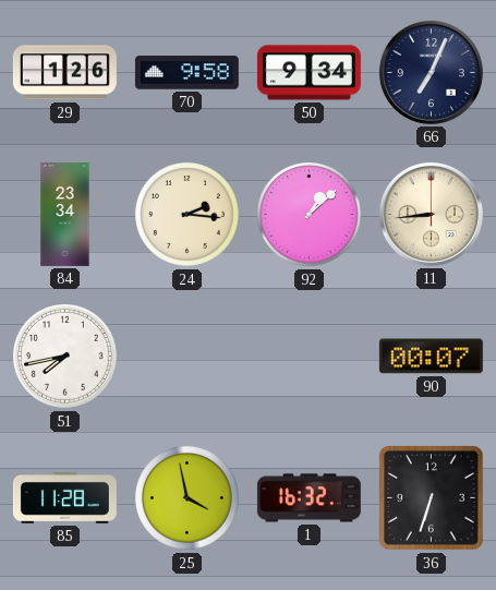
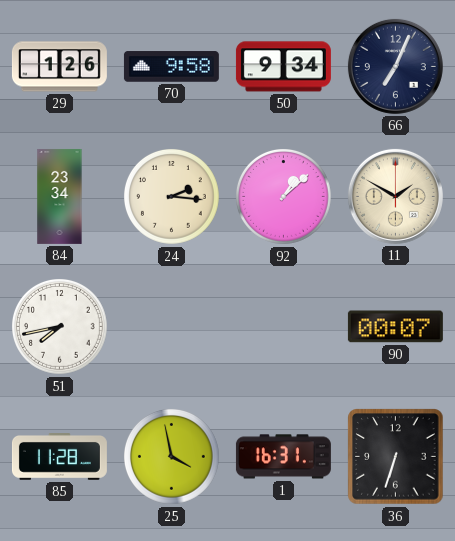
11: 8:44 -> 1:50 (395, 196)
1: 16:32 -> 16:31 (283, 457)
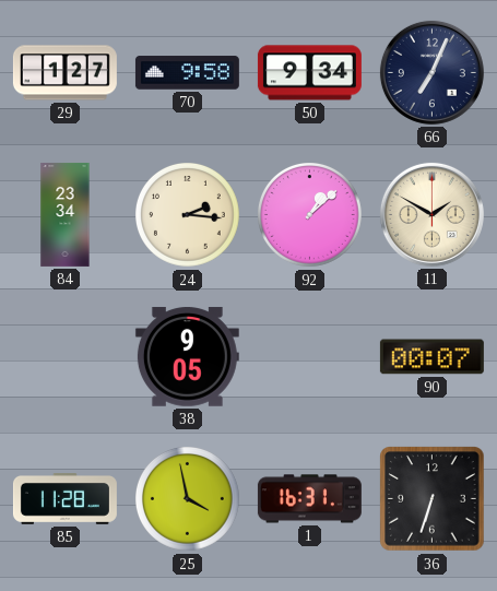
29: 1:26 -> 1:27 (64, 73)
51: 7:43 -> none (60, 327)
38: none -> 9:05 (187, 356)
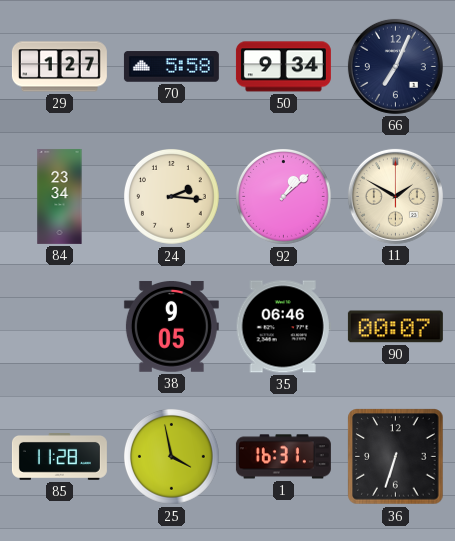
70: 9:58 -> 5:58 (171, 67)
35: none -> 06:46 (283, 327)
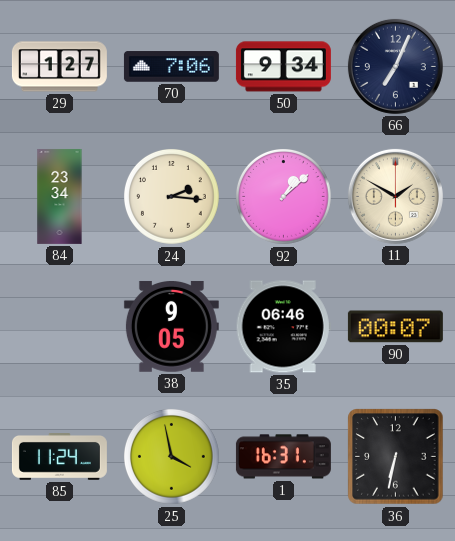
70: 5:58 -> 7:06 (171, 67)
85: 11:28 -> 11:24 (59, 457)
36: 6:33 -> 6:32 (396, 457)
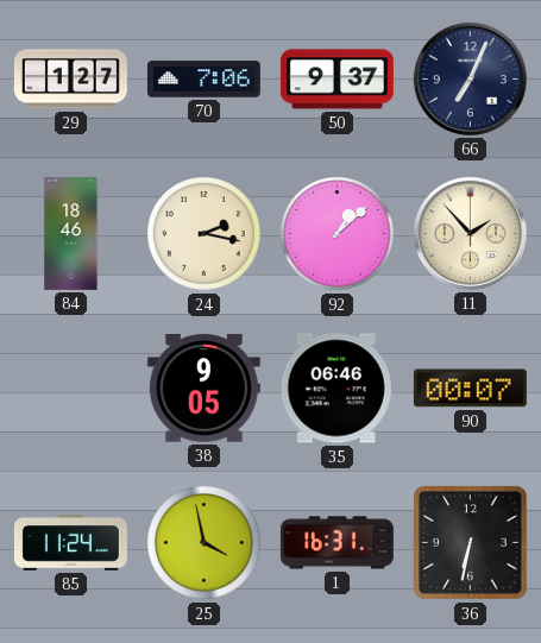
50: 9:34 -> 9:37 (336, 80)
84: 23:34 -> 18:46 (71, 233)
24: 2:16 -> 2:17 (205, 234)
11: 1:50 -> 1:53 (470, 233)
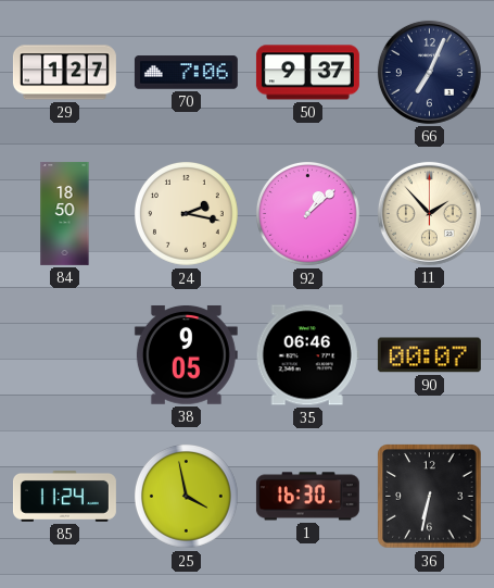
84: 18:46 -> 18:50 (65, 213)
1: 16:31 -> 16:30 (307, 497)
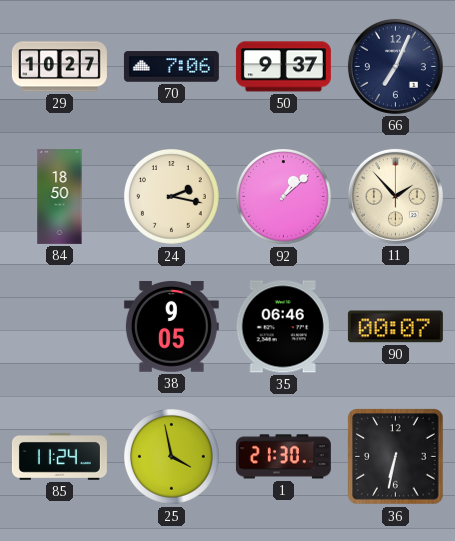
29: 1:27 -> 10:27 (59, 67)
1: 16:30 -> 21:30 (283, 457)
